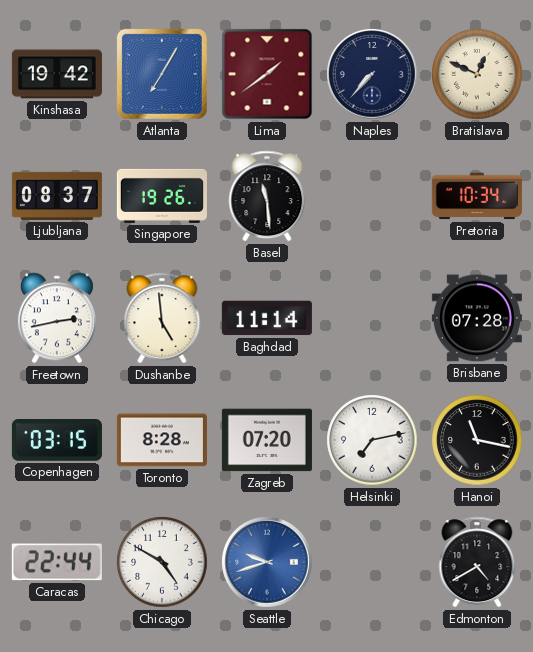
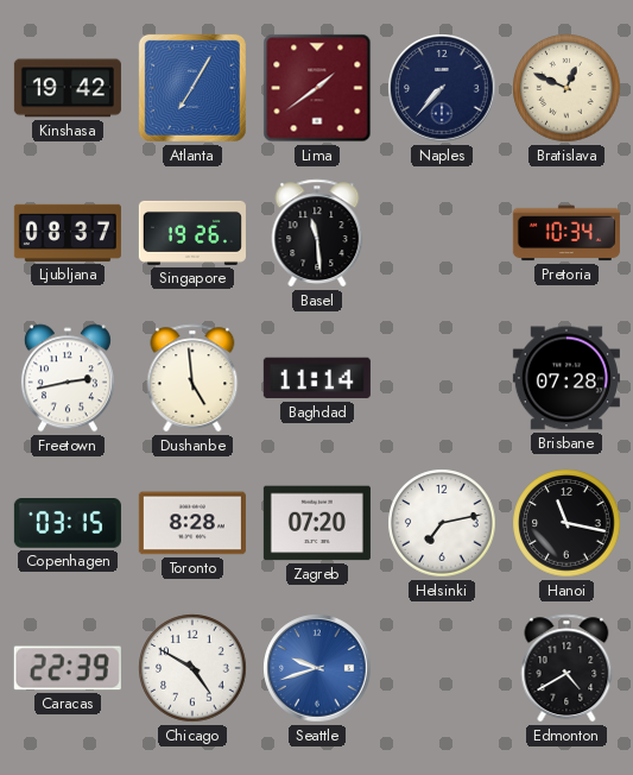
Caracas: 22:44 -> 22:39 (68, 668)
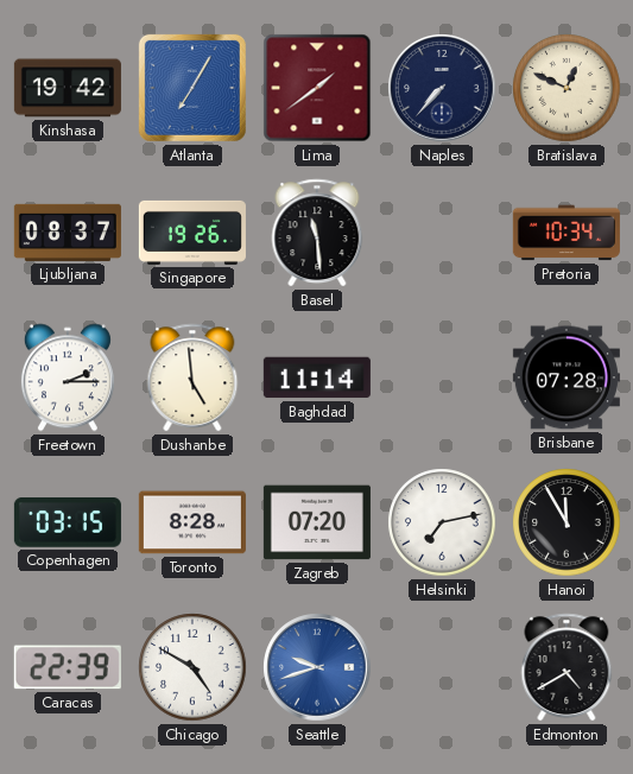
Freetown: 2:43 -> 2:15 (68, 378)
Hanoi: 11:17 -> 11:55 (566, 522)
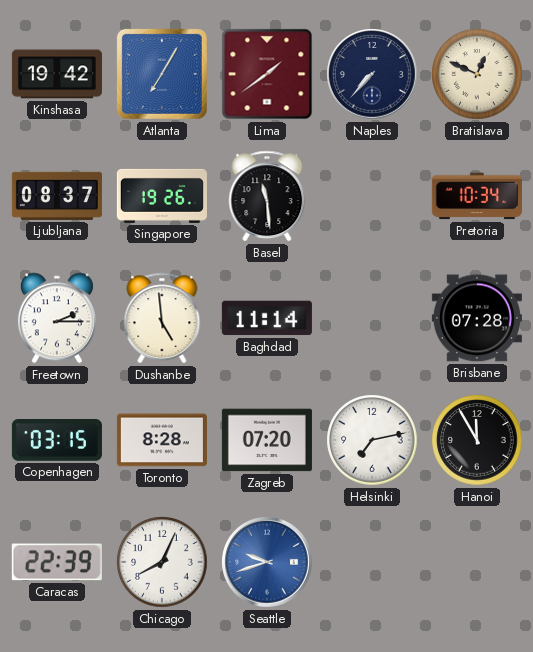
Chicago: 4:50 -> 8:04 (162, 562)
Edmonton: 4:40 -> none (566, 667)
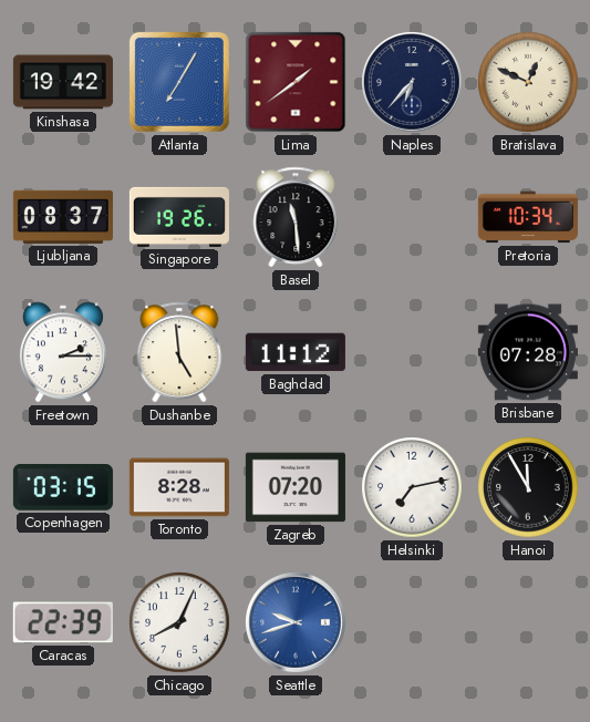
Naples: 7:37 -> 6:37 (412, 82)
Baghdad: 11:14 -> 11:12 (296, 352)
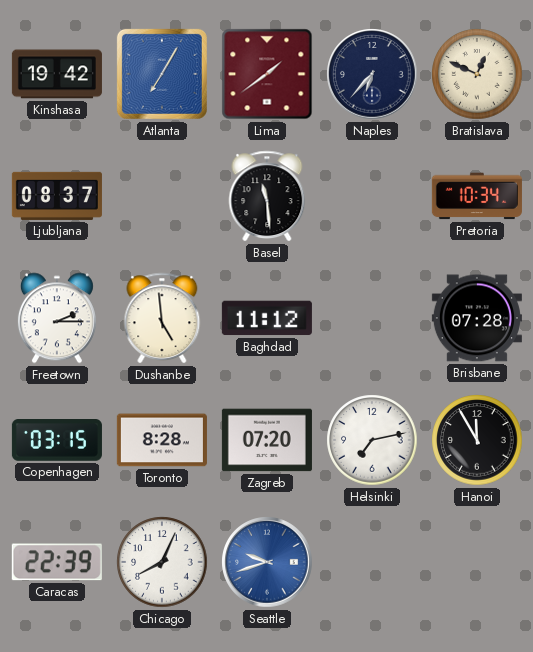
Singapore: 19:26 -> none (179, 217)
